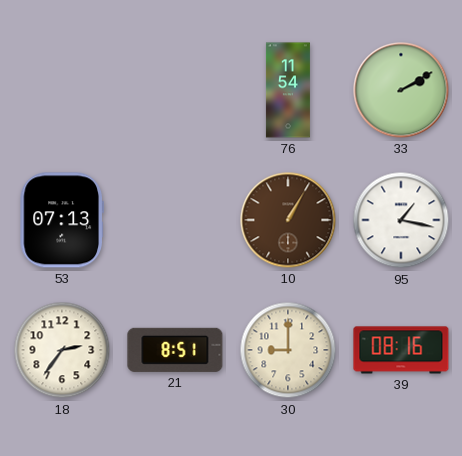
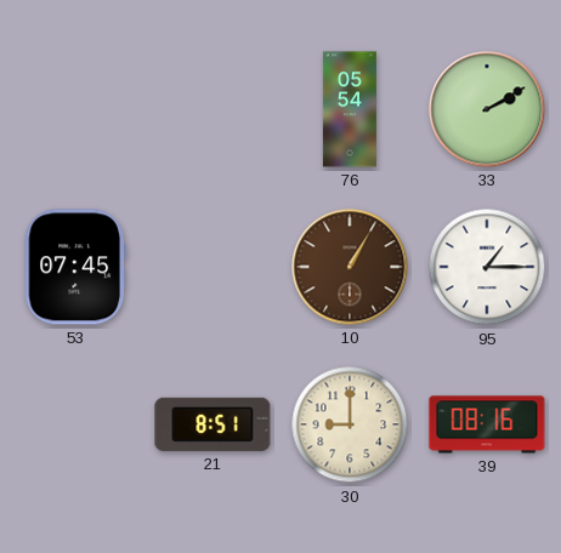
76: 11:54 -> 05:54 (350, 109)
53: 07:13 -> 07:45 (75, 267)
95: 1:17 -> 1:15 (487, 267)
18: 2:36 -> none (62, 350)
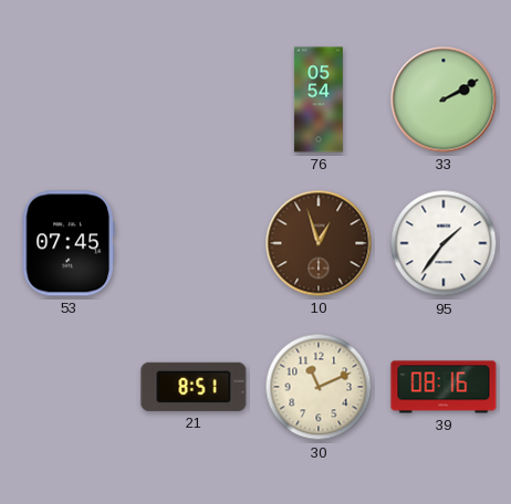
10: 1:05 -> 12:57 (319, 243)
95: 1:15 -> 1:36 (444, 243)
30: 9:00 -> 11:11 (319, 387)
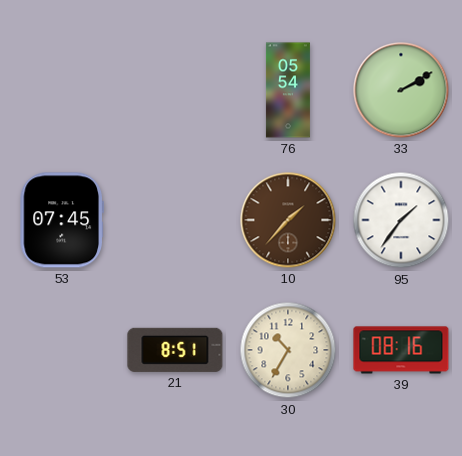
10: 12:57 -> 1:37 (288, 220)
30: 11:11 -> 10:35 (288, 350)
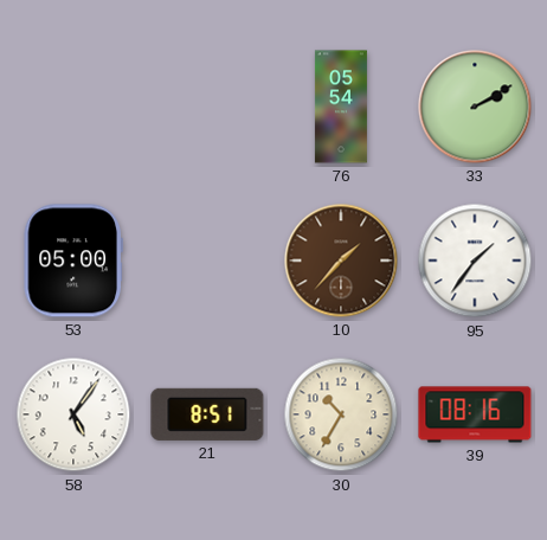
53: 07:45 -> 05:00 (73, 261)
58: none -> 5:06 (73, 414)
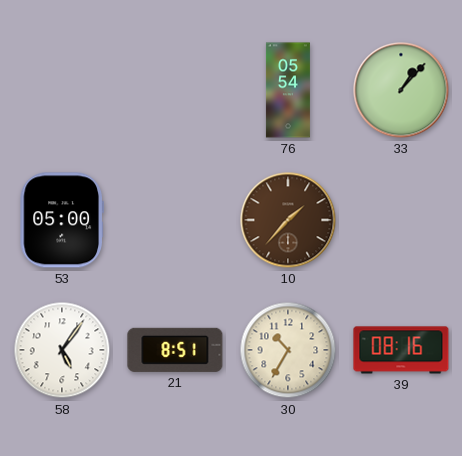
33: 2:10 -> 1:07 (401, 90)
95: 1:36 -> none (475, 261)
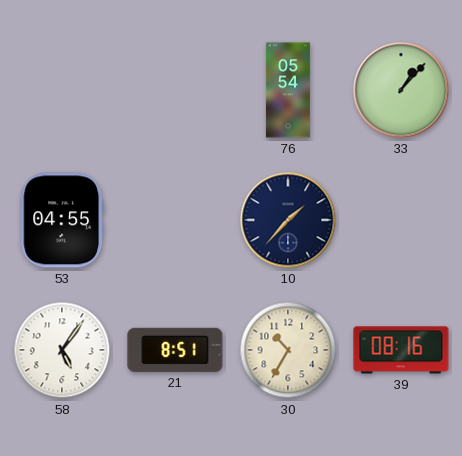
53: 05:00 -> 04:55 (62, 220)
10 dial: brown -> navy (288, 220)
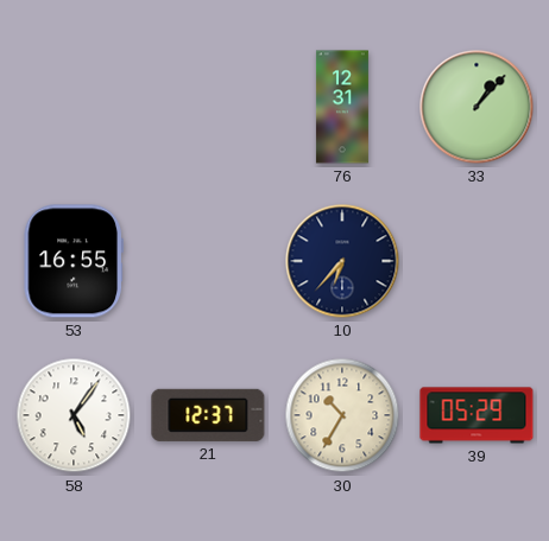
76: 05:54 -> 12:31 (342, 107)
53: 04:55 -> 16:55 (74, 261)
10: 1:37 -> 6:37 (342, 261)
21: 8:51 -> 12:37 (208, 415)
39: 08:16 -> 05:29 (477, 415)
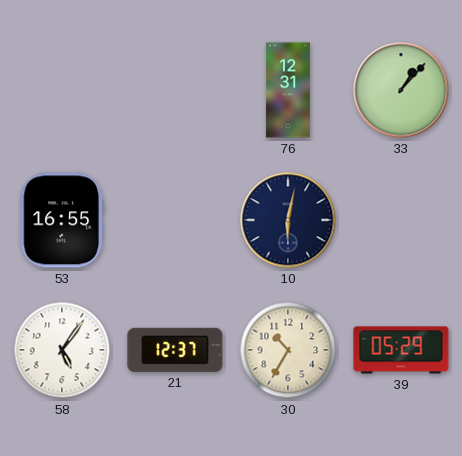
10: 6:37 -> 6:02 (288, 220)
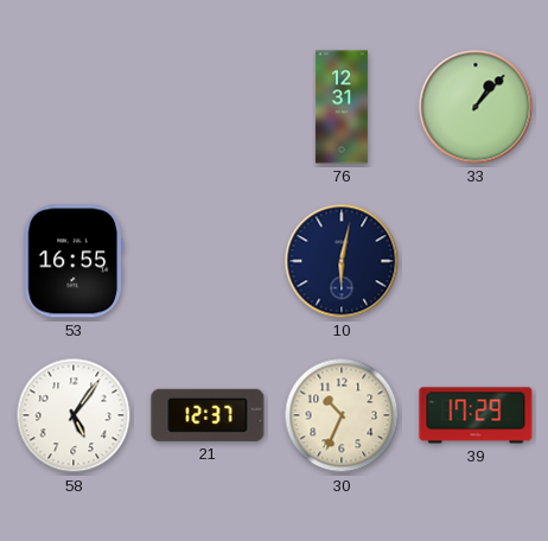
30: 10:35 -> 10:34 (342, 415)
39: 05:29 -> 17:29 (476, 415)
